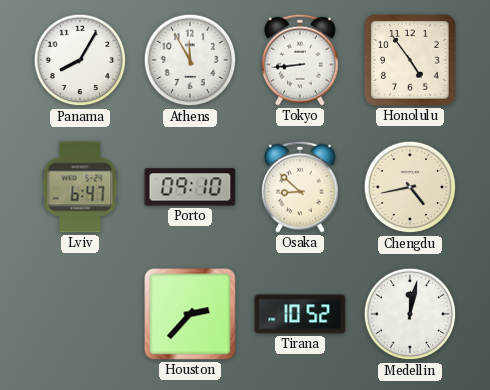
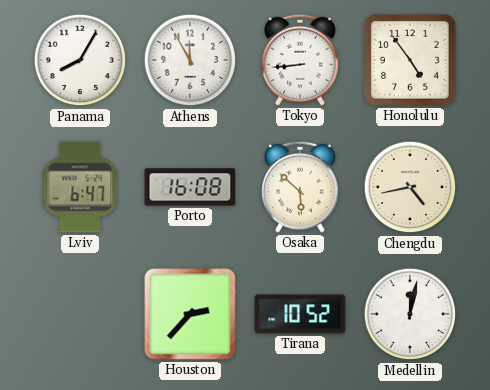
Porto: 09:10 -> 16:08 (190, 187)
Osaka: 8:52 -> 5:52 (300, 187)
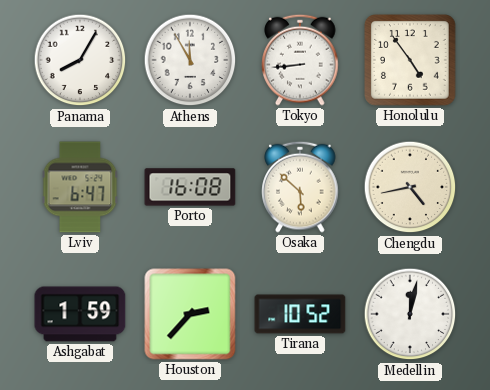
Ashgabat: none -> 1:59 (80, 314)
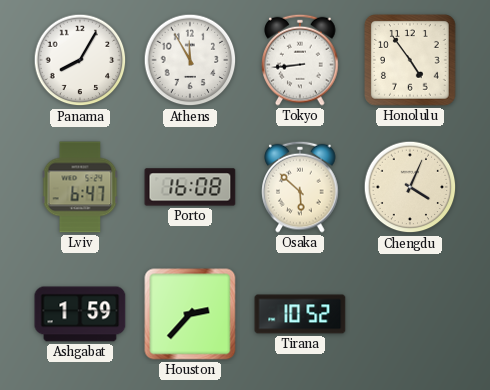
Chengdu: 4:43 -> 4:04 (410, 187)
Medellin: 12:02 -> none (410, 314)
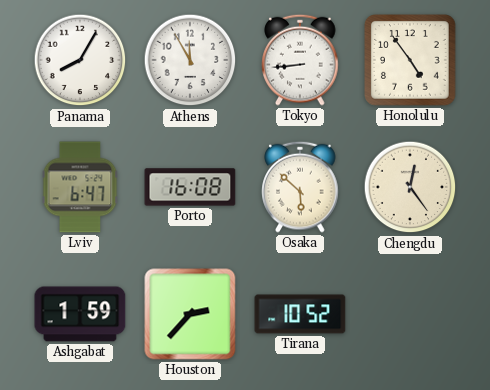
Chengdu: 4:04 -> 12:24 (410, 187)
